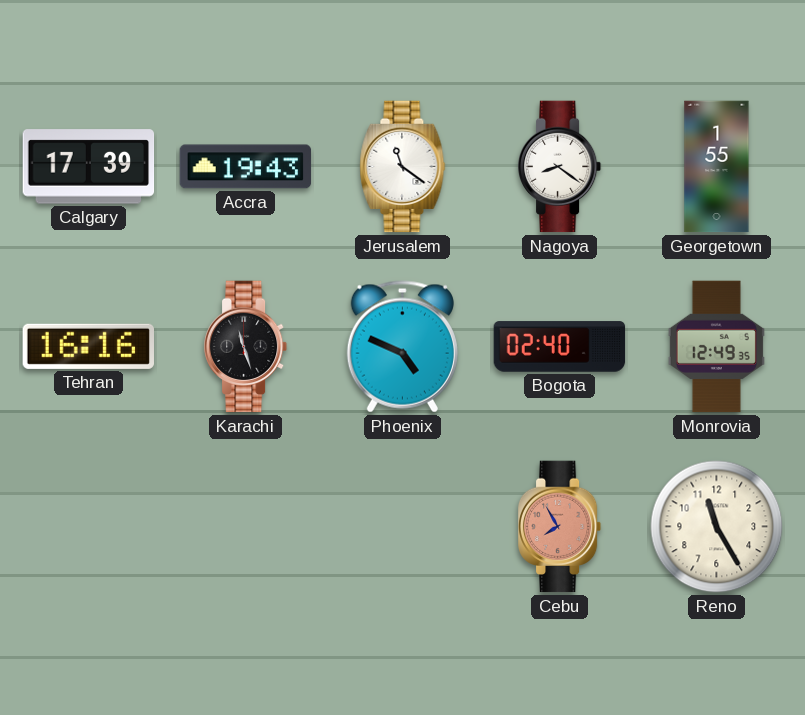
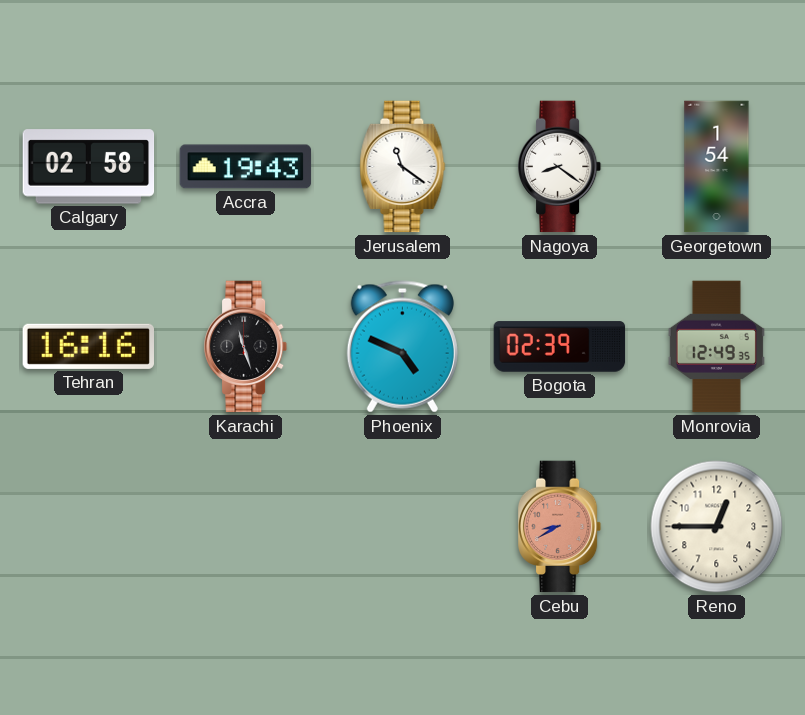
Calgary: 17:39 -> 02:58 (89, 167)
Georgetown: 1:55 -> 1:54 (717, 167)
Bogota: 02:40 -> 02:39 (560, 347)
Cebu: 7:55 -> 8:40 (560, 527)
Reno: 11:25 -> 12:45 (717, 527)
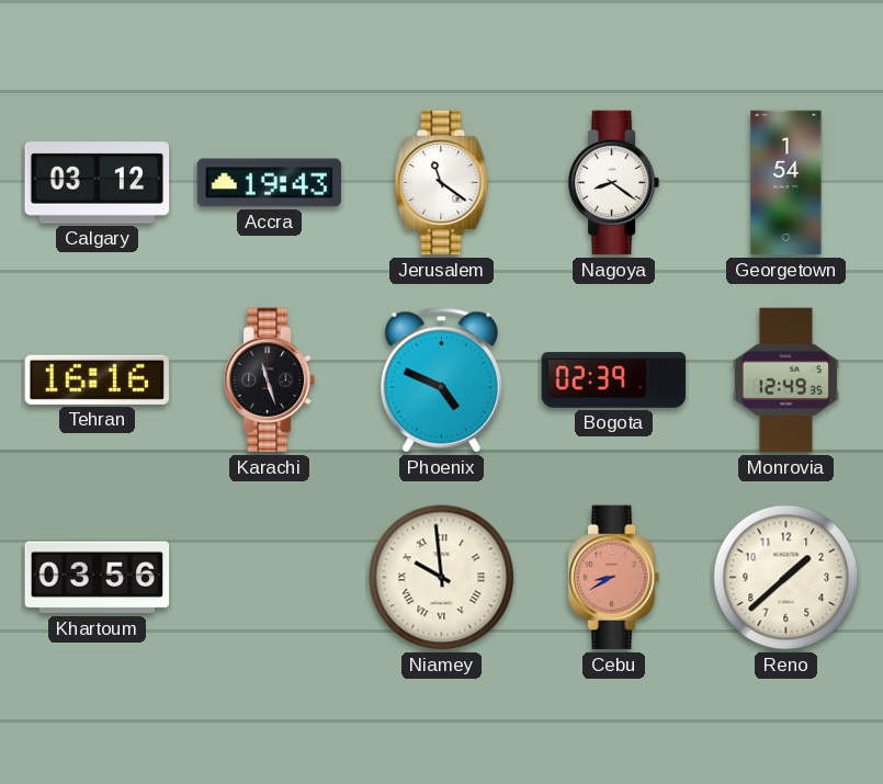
Calgary: 02:58 -> 03:12 (98, 183)
Khartoum: none -> 03:56 (98, 578)
Niamey: none -> 9:59 (442, 578)
Reno: 12:45 -> 1:38 (786, 578)
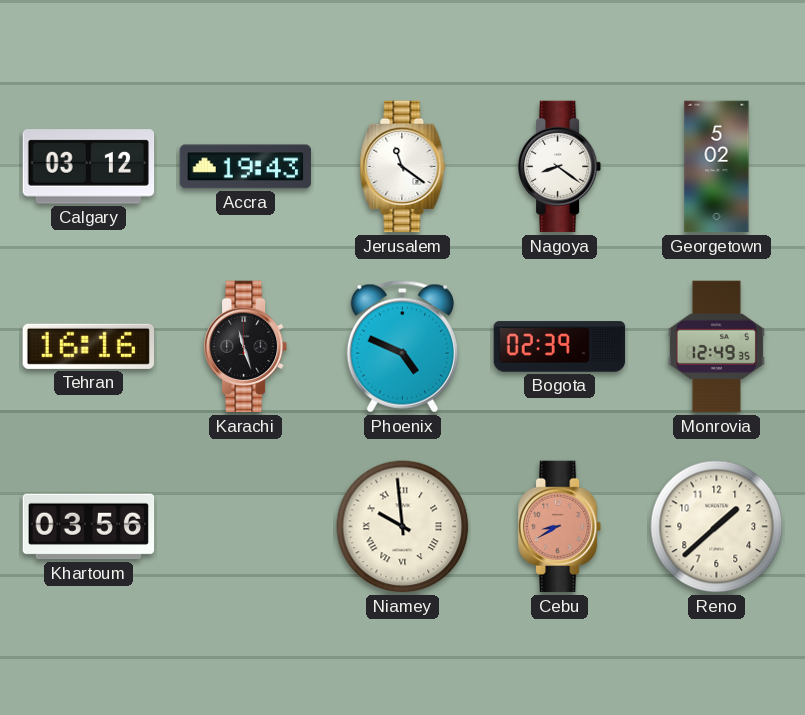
Georgetown: 1:54 -> 5:02 (717, 167)
